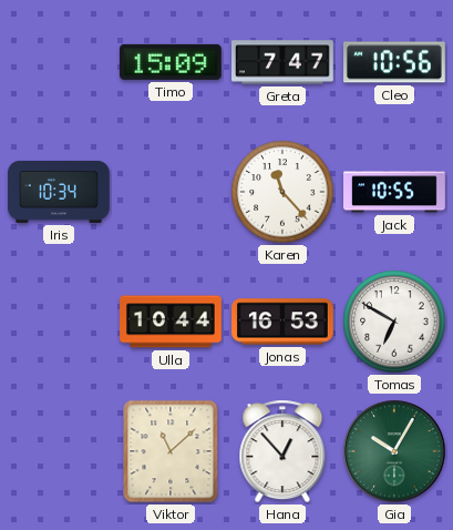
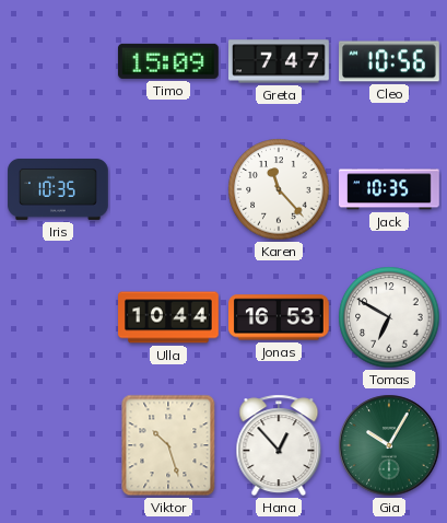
Iris: 10:34 -> 10:35 (58, 189)
Jack: 10:55 -> 10:35 (390, 189)
Viktor: 11:08 -> 10:27 (168, 445)
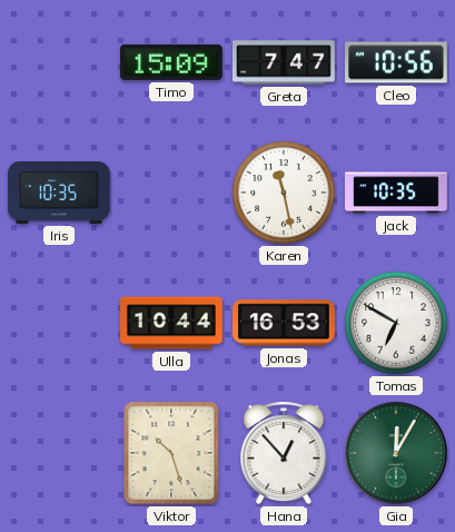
Karen: 11:23 -> 11:28 (284, 193)
Gia: 10:05 -> 12:05 (396, 453)
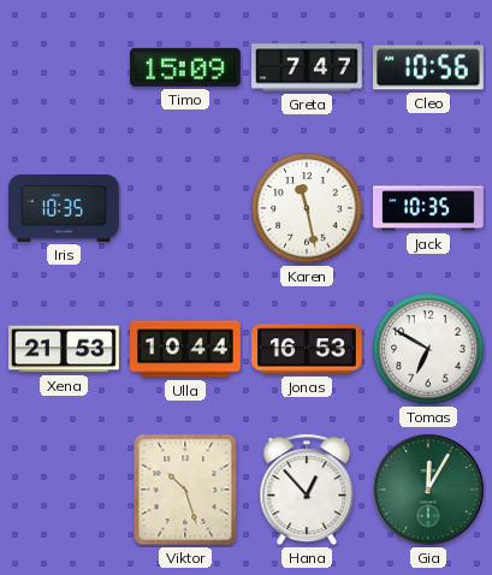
Xena: none -> 21:53 (64, 349)
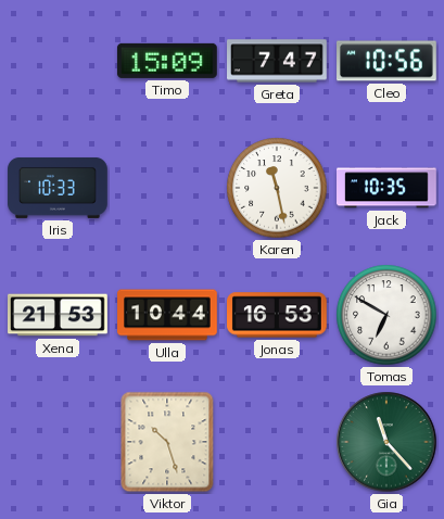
Iris: 10:35 -> 10:33 (58, 188)
Hana: 12:53 -> none (307, 490)
Gia: 12:05 -> 11:23 (386, 442)
